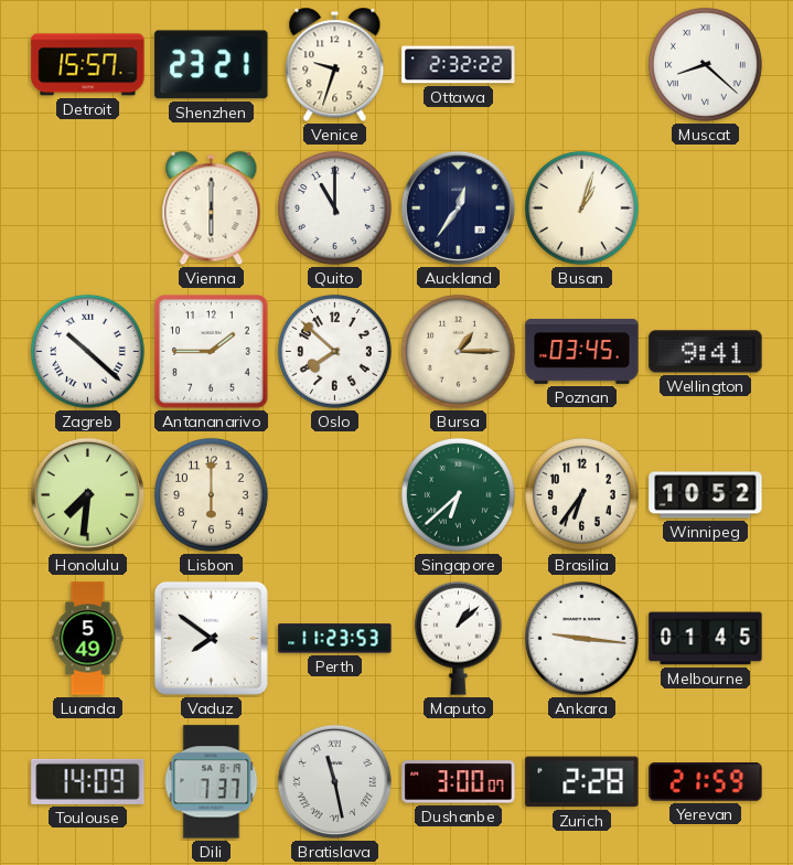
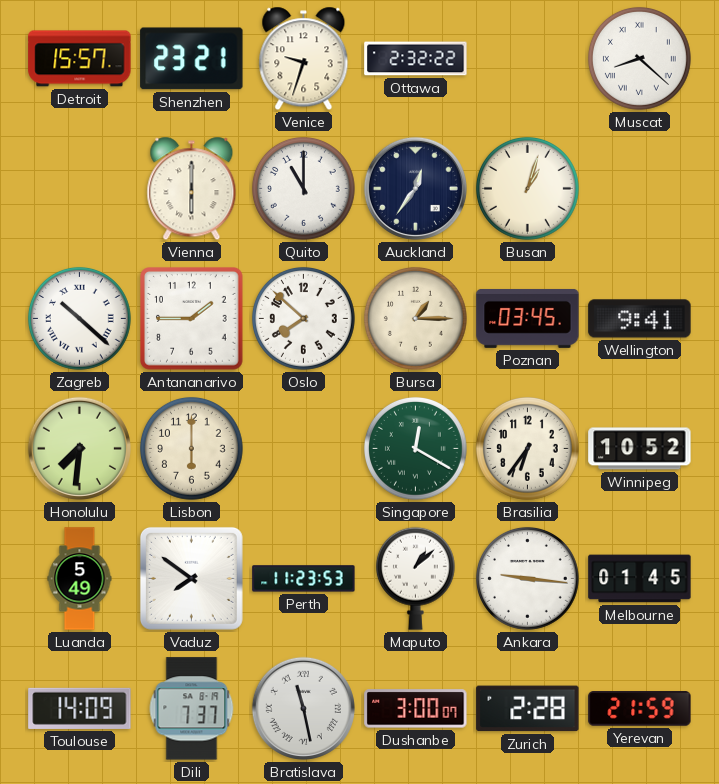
Singapore: 6:38 -> 12:20 (415, 448)
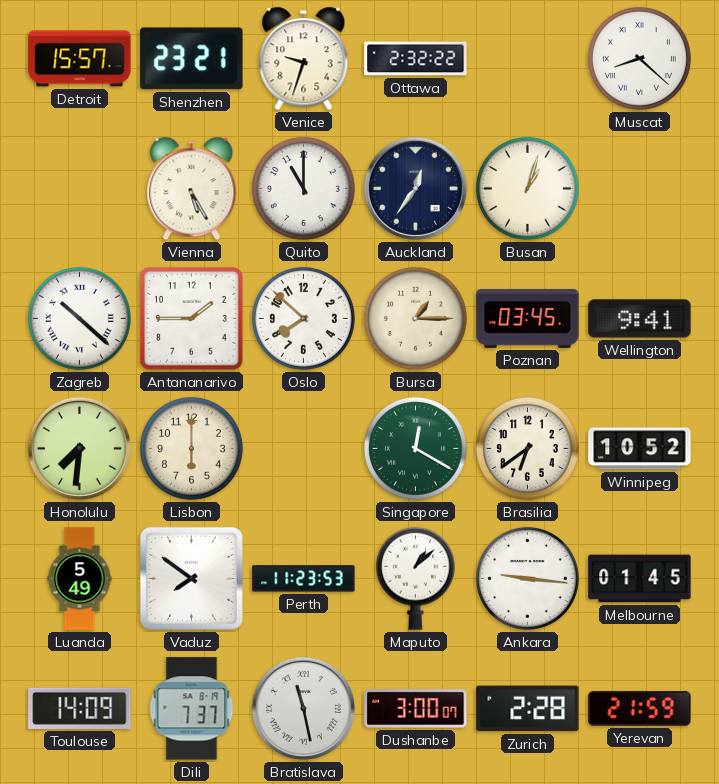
Vienna: 6:00 -> 5:25 (192, 189)
Brasilia: 6:36 -> 6:39 (527, 448)
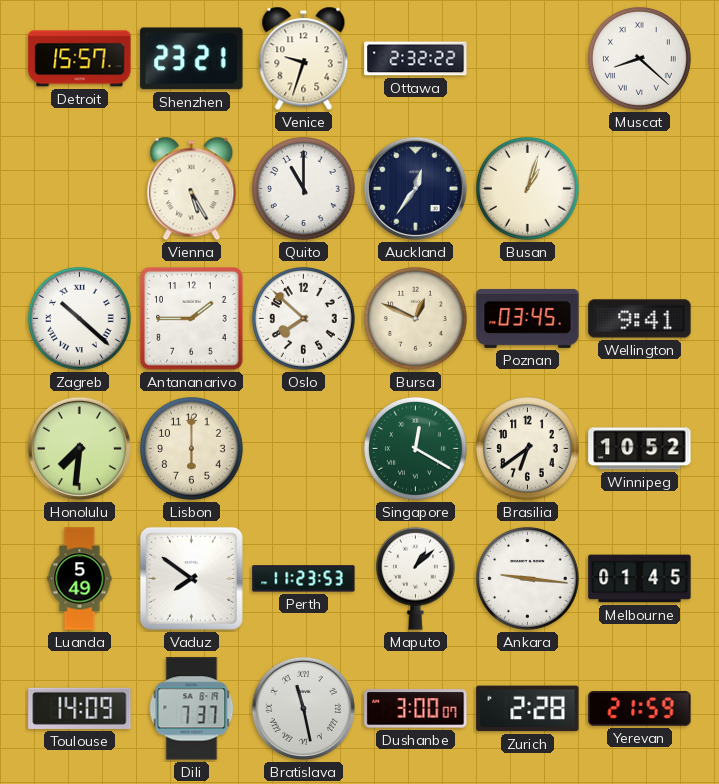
Bursa: 1:15 -> 12:49 (415, 318)
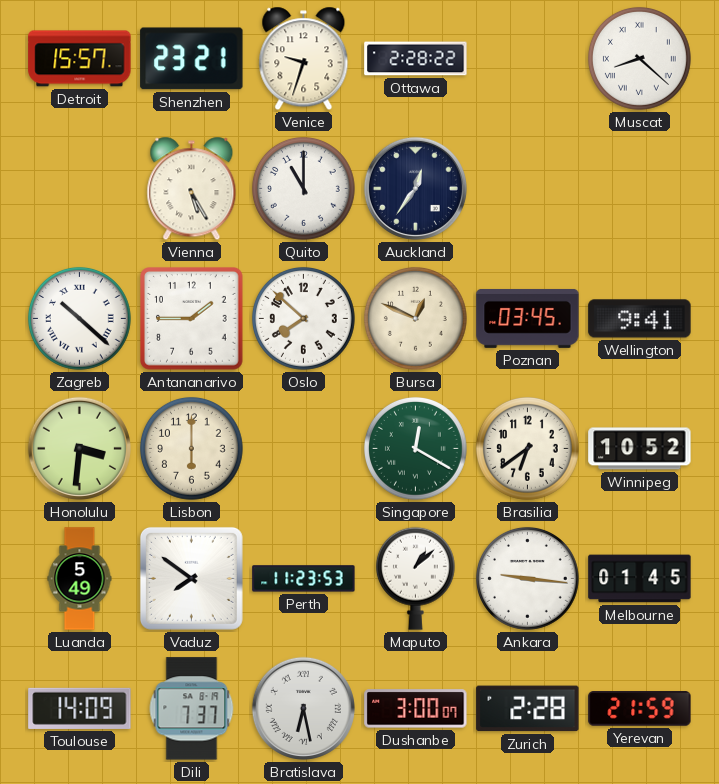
Ottawa: 2:32 -> 2:28 (416, 59)
Busan: 1:03 -> none (527, 188)
Honolulu: 7:31 -> 3:31 (79, 448)
Bratislava: 11:28 -> 6:28 (303, 708)
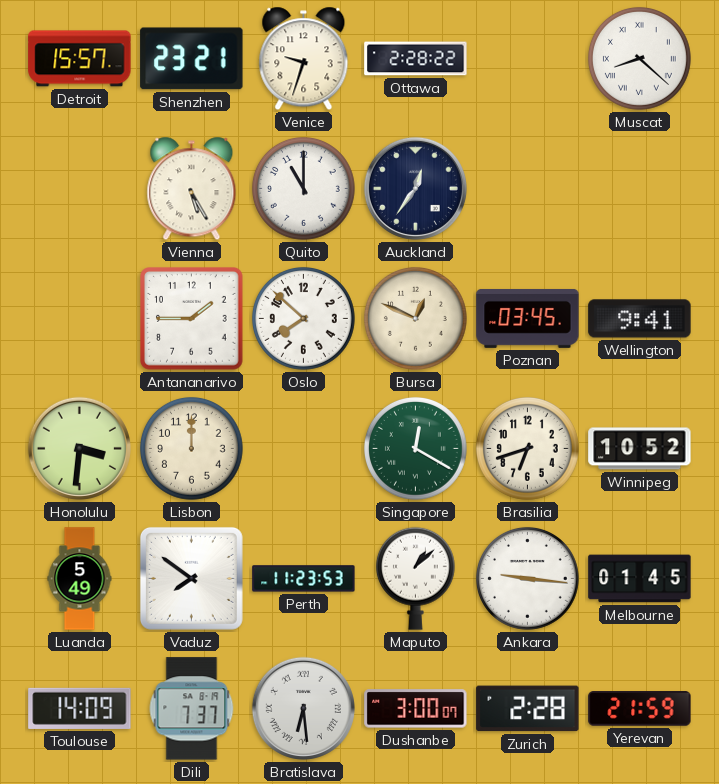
Zagreb: 10:22 -> none (79, 318)
Lisbon: 6:00 -> 12:00 (191, 448)
Brasilia: 6:39 -> 6:42 (527, 448)
Bratislava: 6:28 -> 6:29 (303, 708)
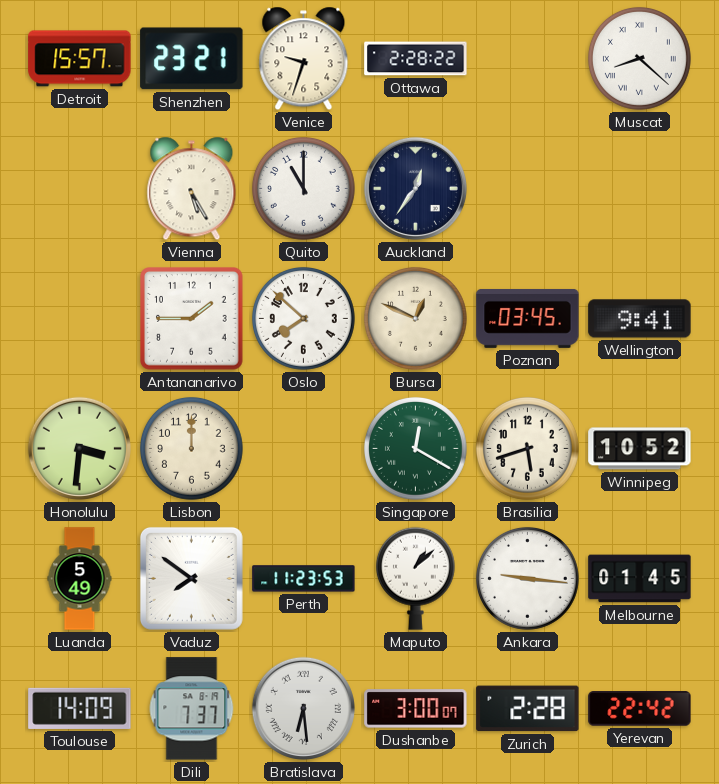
Brasilia: 6:42 -> 5:42 (527, 448)
Yerevan: 21:59 -> 22:42 (640, 709)
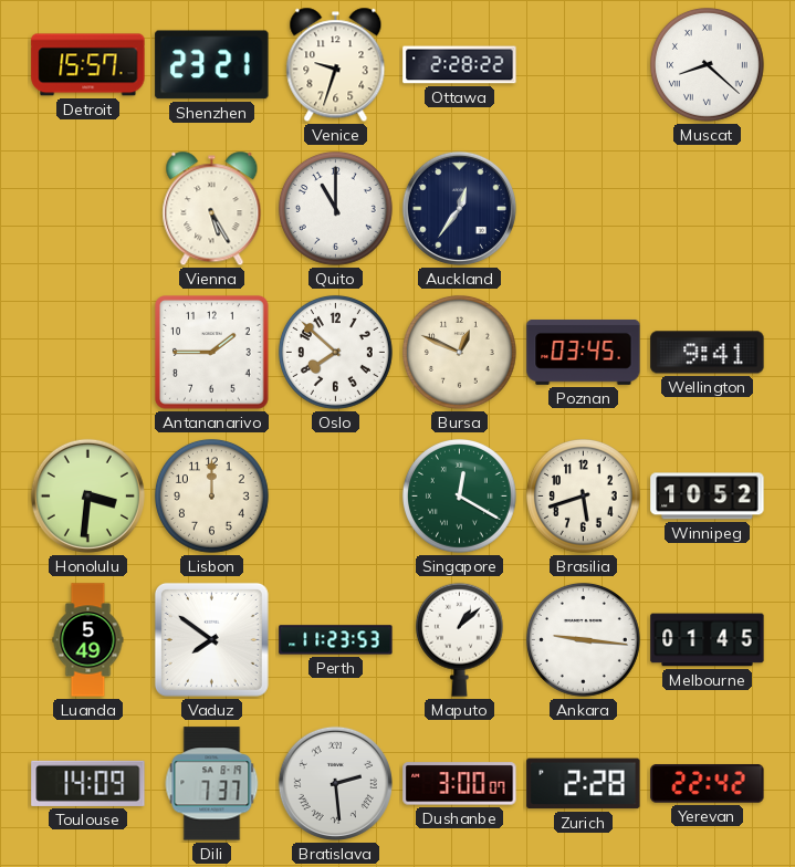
Bratislava: 6:29 -> 2:29 (335, 783)
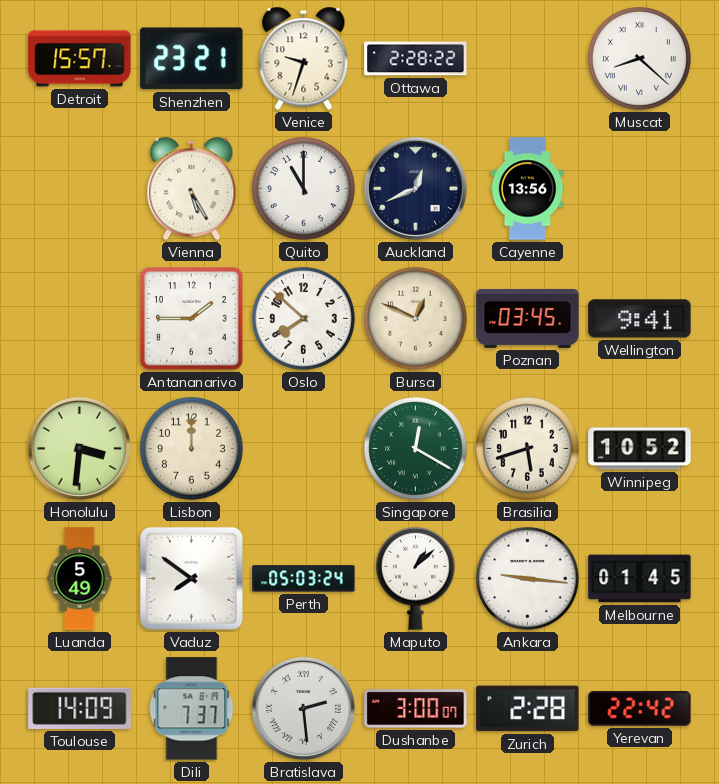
Auckland: 12:36 -> 12:41 (415, 188)
Cayenne: none -> 13:56 (528, 189)
Perth: 11:23 -> 05:03 (304, 579)
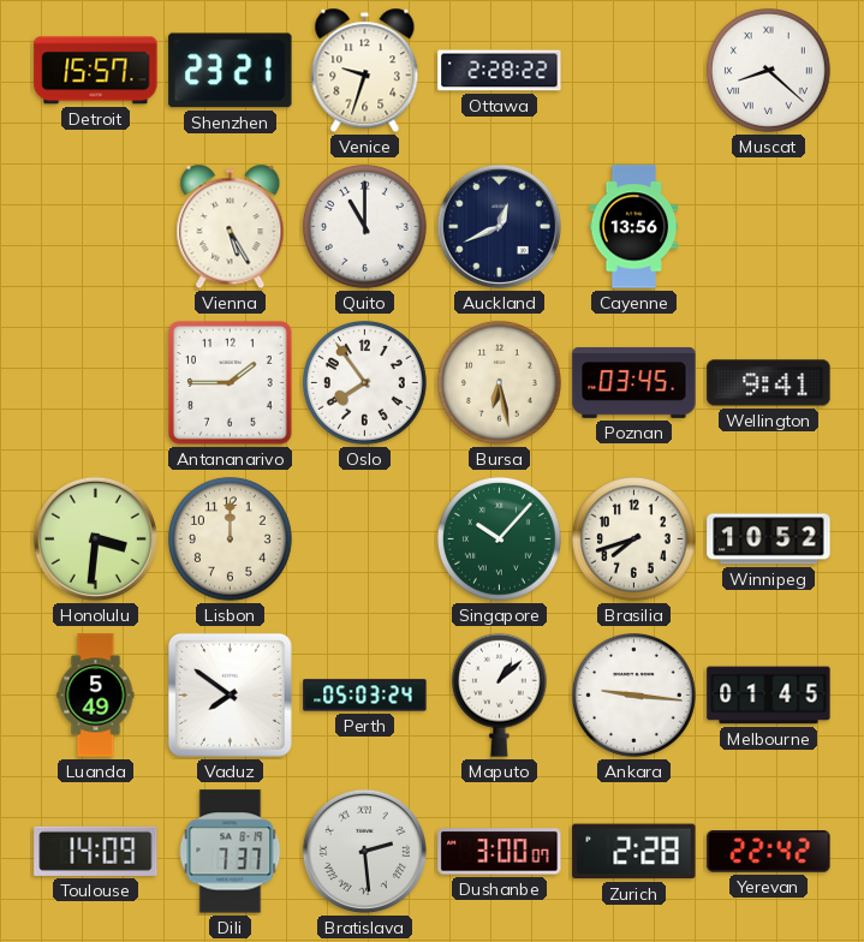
Oslo: 7:52 -> 7:54 (364, 382)
Bursa: 12:49 -> 6:28 (499, 382)
Singapore: 12:20 -> 10:07 (499, 538)
Brasilia: 5:42 -> 7:42 (633, 538)
